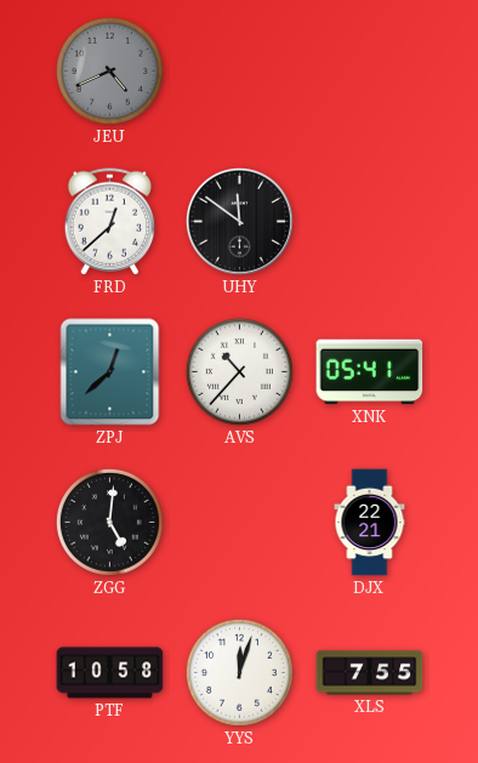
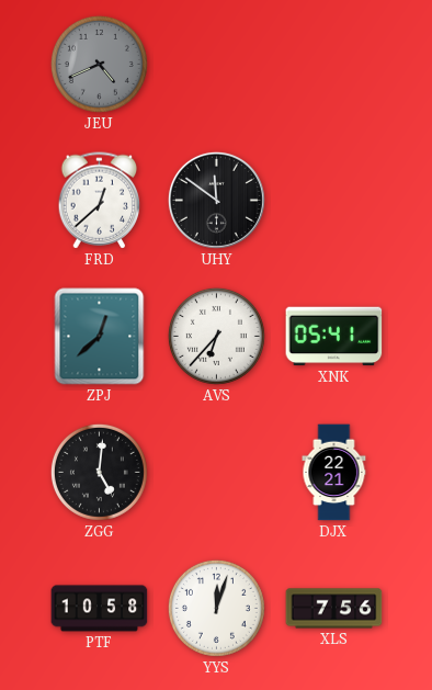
AVS: 10:37 -> 6:37 (216, 336)
XLS: 7:55 -> 7:56 (334, 609)
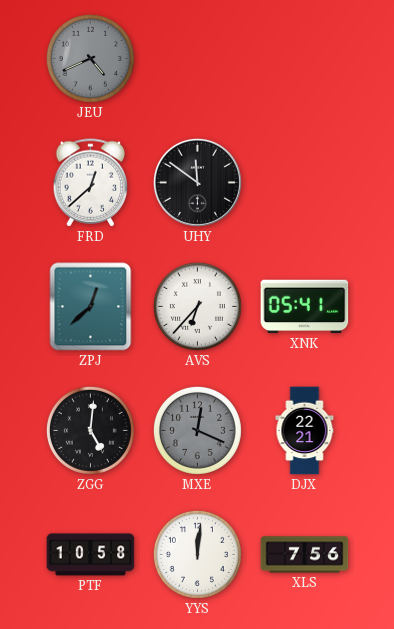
MXE: none -> 12:19 (197, 430)
YYS: 12:03 -> 12:01 (197, 554)
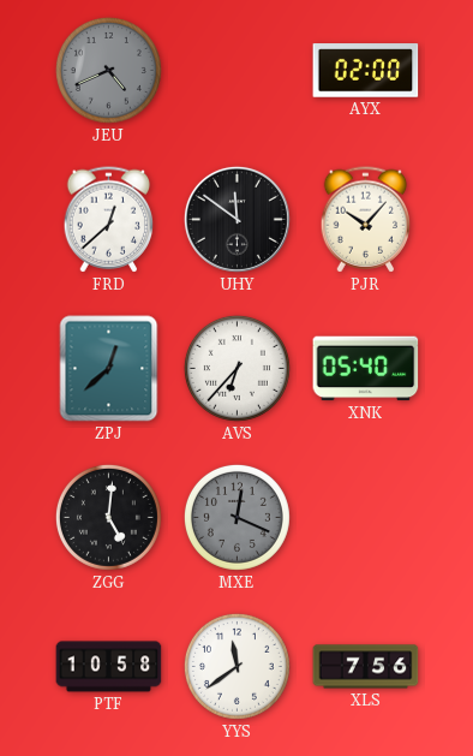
AYX: none -> 02:00 (366, 71)
PJR: none -> 10:07 (366, 220)
XNK: 05:41 -> 05:40 (366, 369)
DJX: 22:21 -> none (305, 431)
YYS: 12:01 -> 11:39 (237, 666)
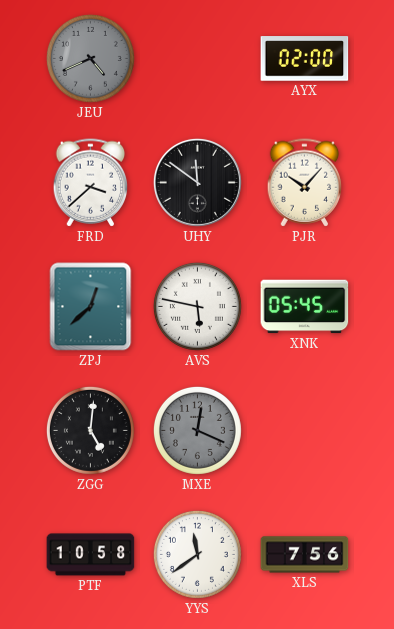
FRD: 12:38 -> 3:38 (91, 183)
AVS: 6:37 -> 5:47 (197, 306)
XNK: 05:40 -> 05:45 (305, 307)
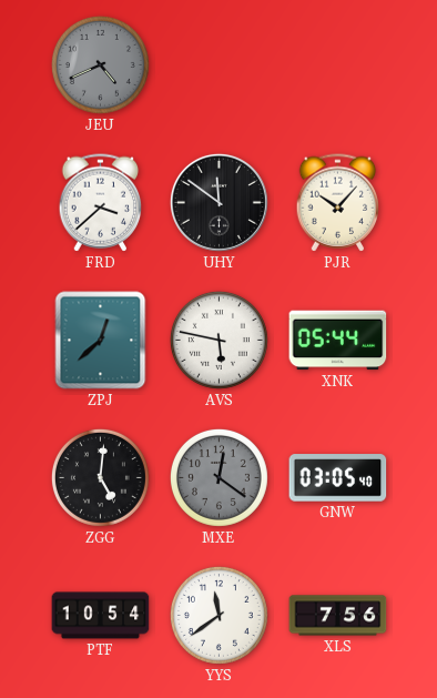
AYX: 02:00 -> none (305, 59)
XNK: 05:45 -> 05:44 (338, 341)
MXE: 12:19 -> 12:21 (218, 477)
GNW: none -> 03:05 (338, 478)
PTF: 10:58 -> 10:54 (101, 616)
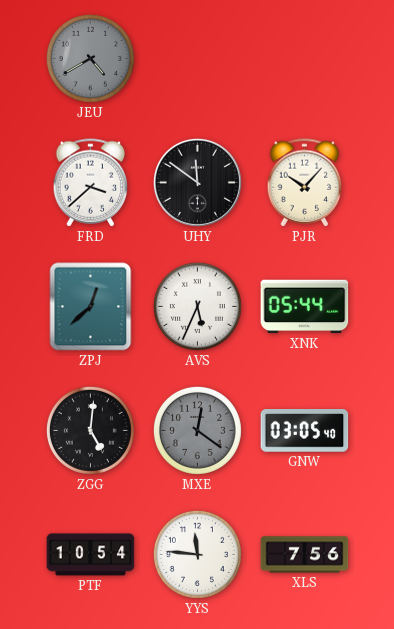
JEU: 4:41 -> 4:40 (90, 58)
AVS: 5:47 -> 5:34 (197, 306)
YYS: 11:39 -> 11:46 (197, 554)
